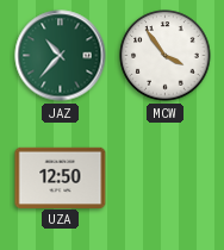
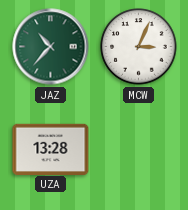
MCW: 3:54 -> 3:04 (139, 47)
UZA: 12:50 -> 13:28 (51, 149)
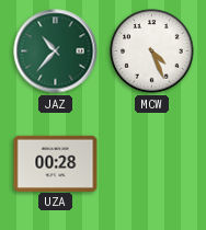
MCW: 3:04 -> 4:26 (152, 51)
UZA: 13:28 -> 00:28 (56, 163)
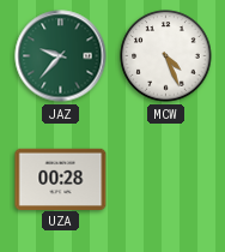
JAZ: 10:37 -> 9:37 (61, 56)
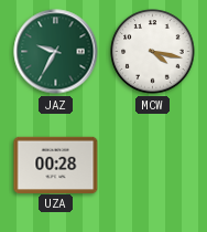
JAZ: 9:37 -> 9:35 (56, 52)
MCW: 4:26 -> 4:17 (153, 52)
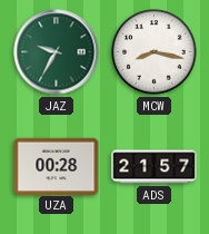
MCW: 4:17 -> 8:17 (155, 52)
ADS: none -> 21:57 (155, 167)
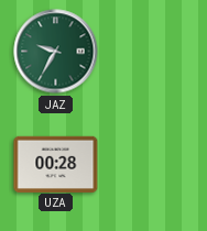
MCW: 8:17 -> none (155, 52)
ADS: 21:57 -> none (155, 167)
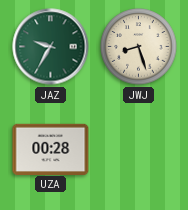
JWJ: none -> 8:27 (139, 47)
